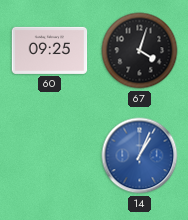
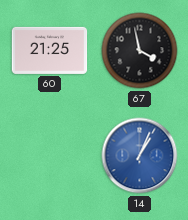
60: 09:25 -> 21:25 (50, 50)
67: 4:03 -> 3:58 (140, 51)
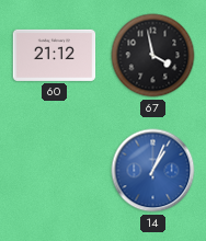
60: 21:25 -> 21:12 (55, 55)
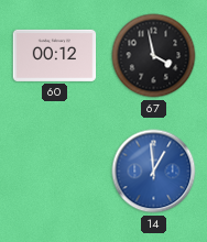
60: 21:12 -> 00:12 (55, 55)
14: 1:04 -> 12:59 (154, 172)
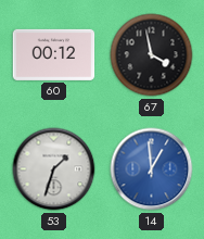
53: none -> 1:33 (54, 169)
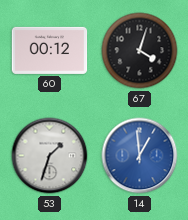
67: 3:58 -> 4:03 (140, 51)
